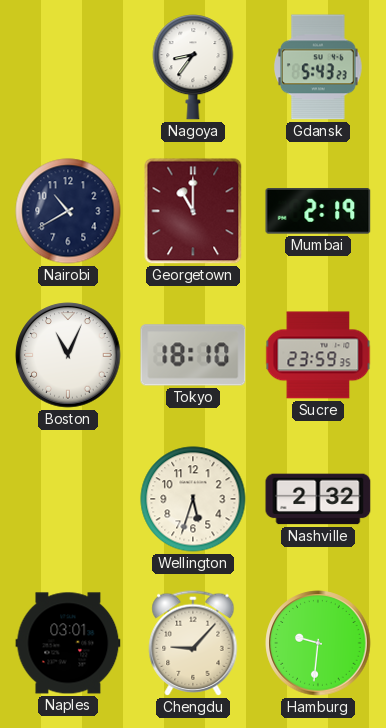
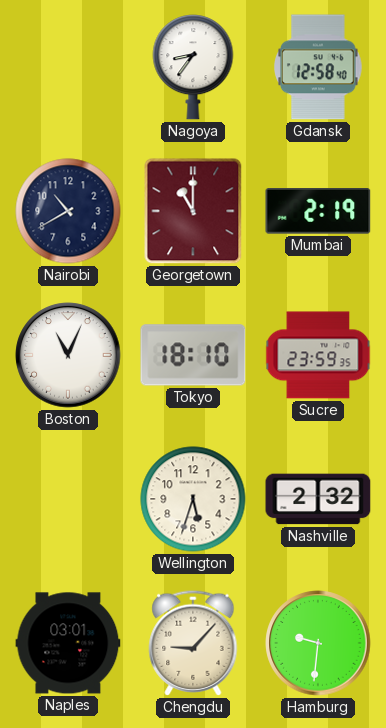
Gdansk: 5:43 -> 12:58 (318, 67)
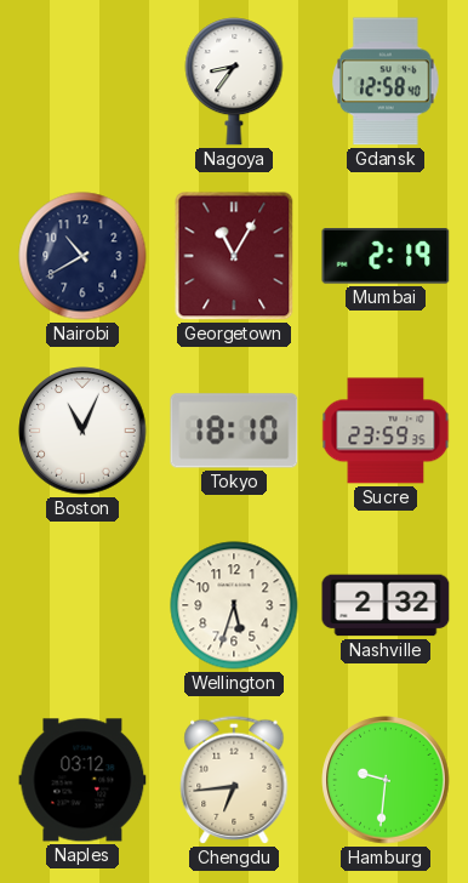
Georgetown: 11:00 -> 11:05 (234, 256)
Naples: 03:01 -> 03:12 (82, 780)
Chengdu: 9:07 -> 6:44 (234, 780)
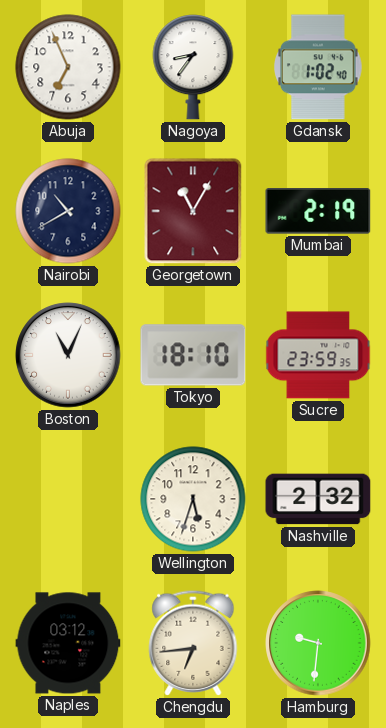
Abuja: none -> 6:56 (68, 67)
Gdansk: 12:58 -> 1:02 (318, 67)
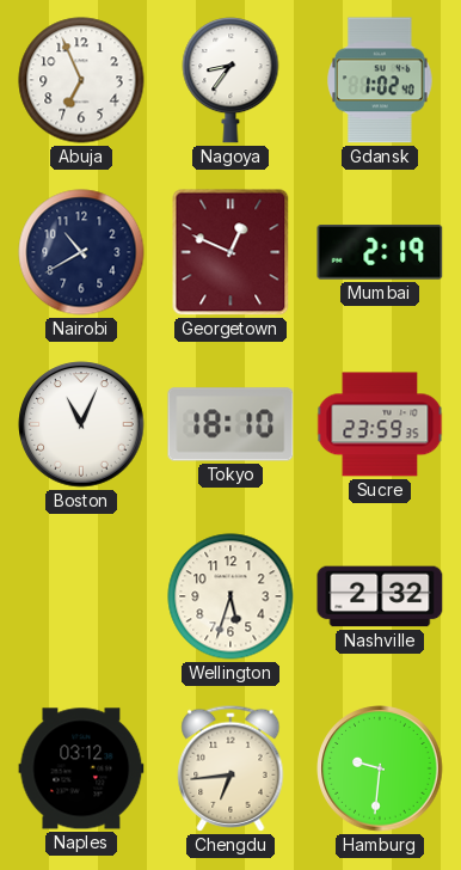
Georgetown: 11:05 -> 12:49 (230, 252)
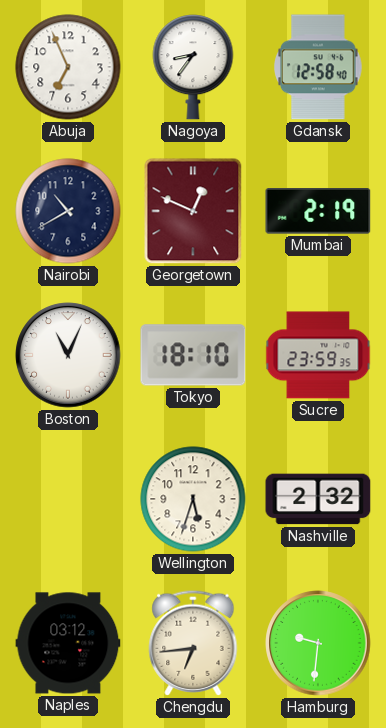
Gdansk: 1:02 -> 12:58 (318, 67)
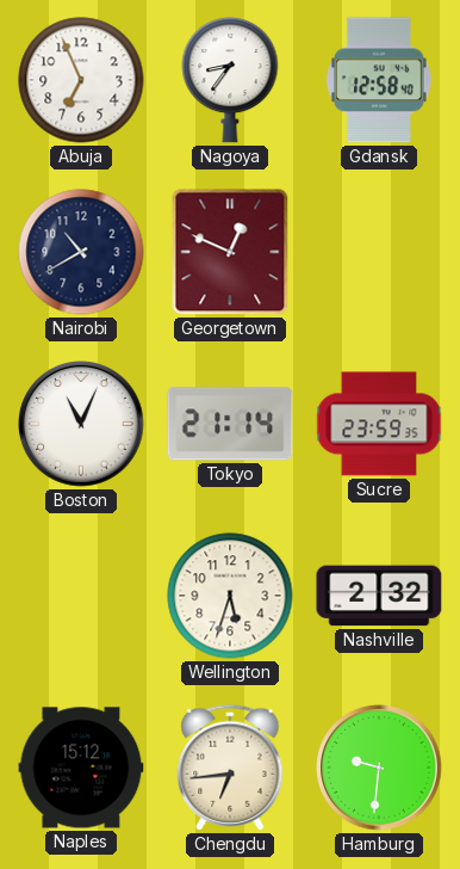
Mumbai: 2:19 -> none (318, 212)
Tokyo: 18:10 -> 21:14 (230, 424)
Naples: 03:12 -> 15:12 (81, 768)
